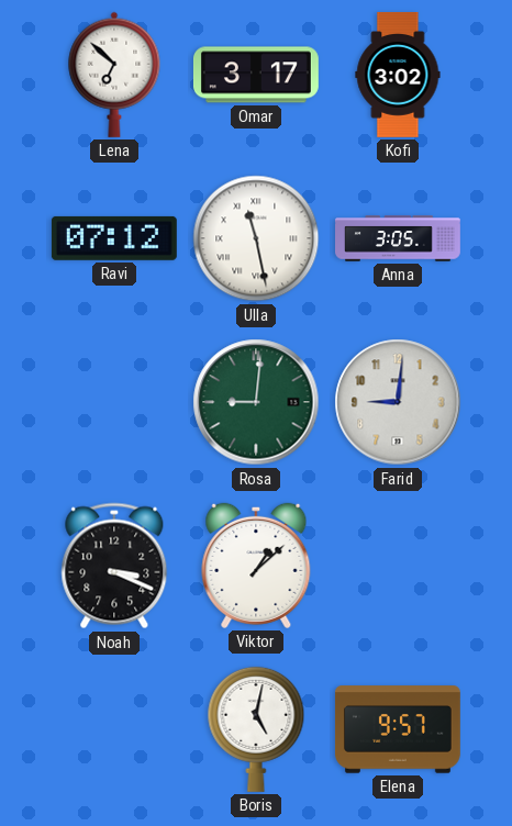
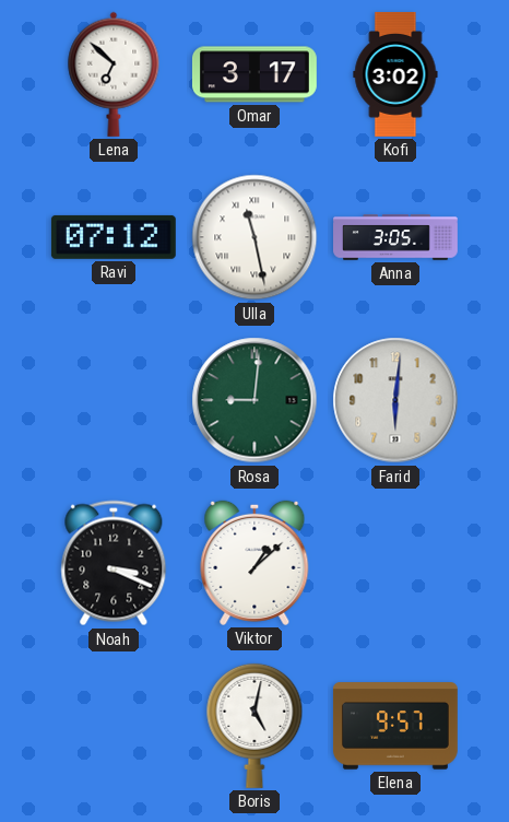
Farid: 9:01 -> 6:01 (395, 400)
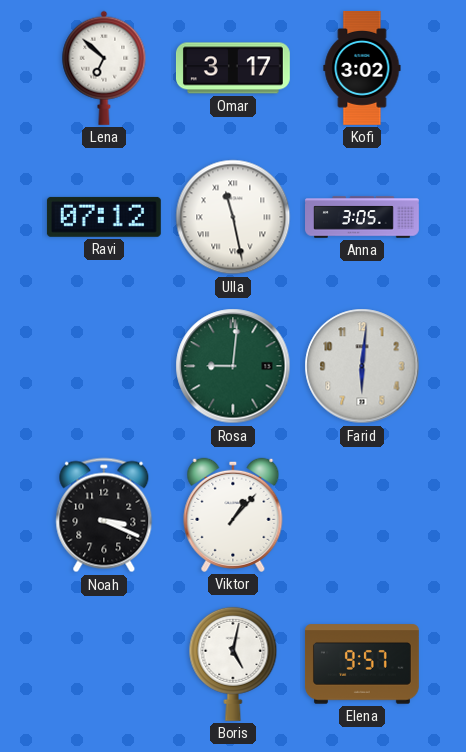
Viktor: 1:08 -> 1:07 (233, 515)
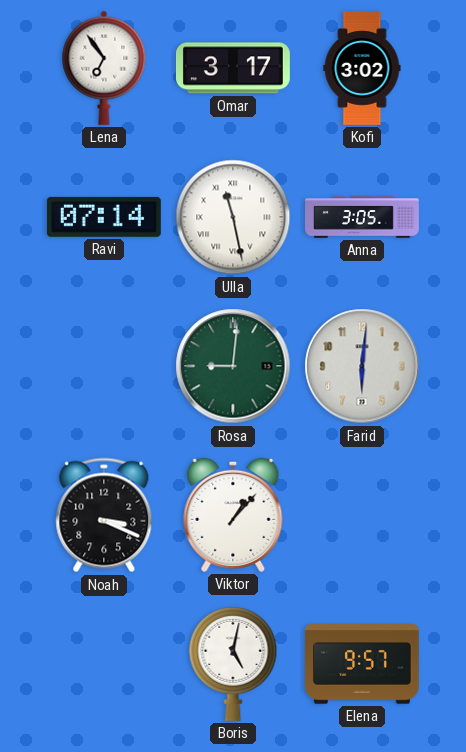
Lena: 6:52 -> 6:54 (104, 68)
Ravi: 07:12 -> 07:14 (104, 217)
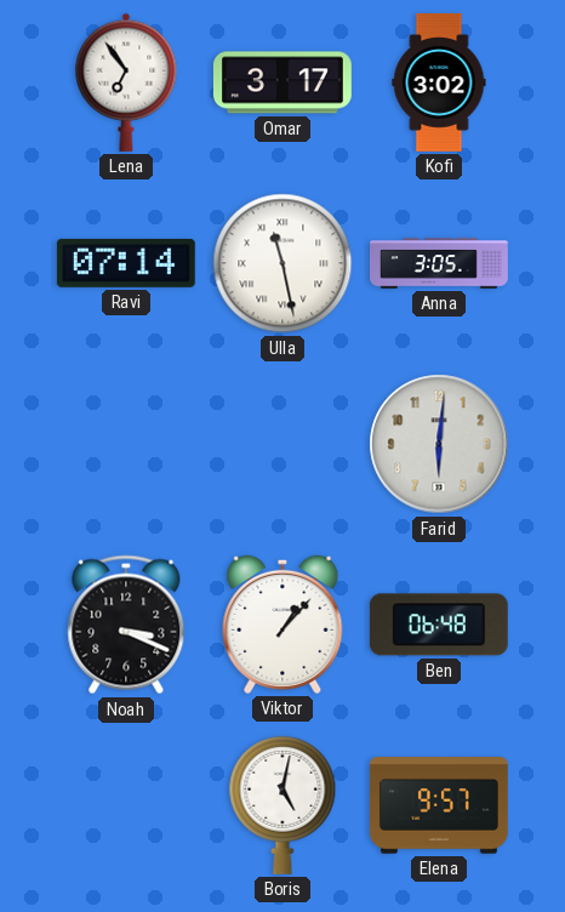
Rosa: 9:01 -> none (233, 366)
Ben: none -> 06:48 (439, 625)
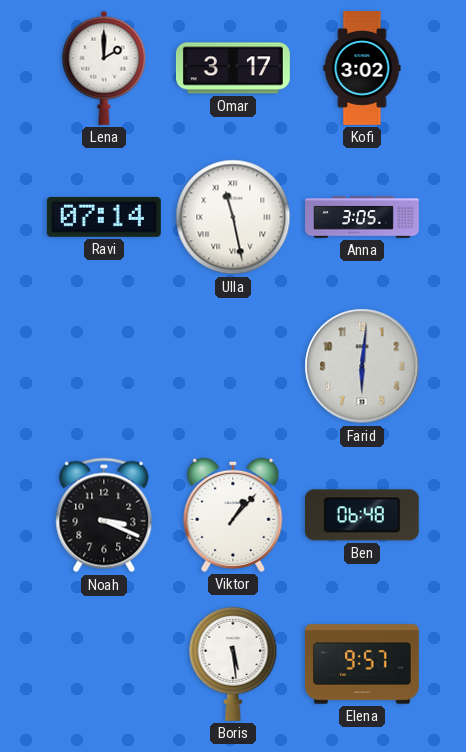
Lena: 6:54 -> 2:00 (104, 68)
Boris: 5:02 -> 5:29 (233, 664)
